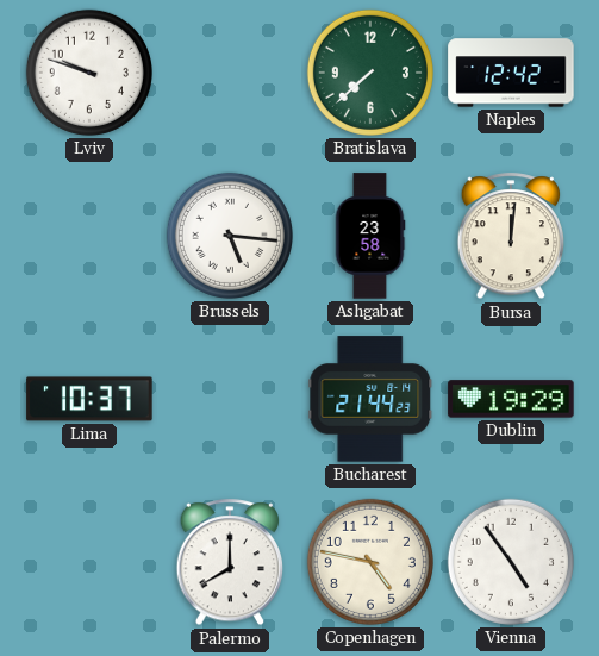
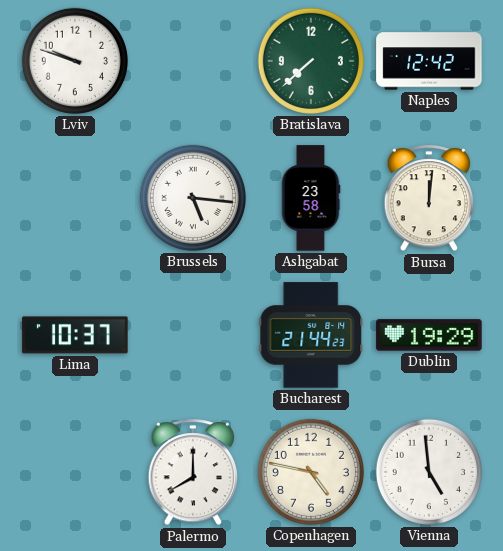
Vienna: 4:54 -> 4:59 (429, 472)
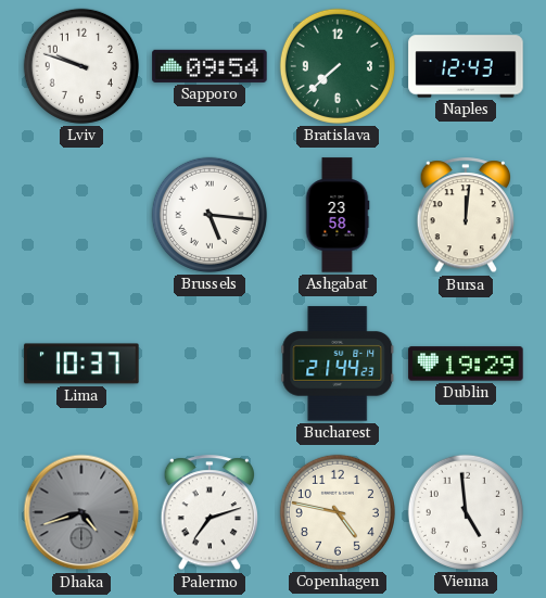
Sapporo: none -> 09:54 (209, 66)
Naples: 12:42 -> 12:43 (466, 66)
Dhaka: none -> 4:42 (81, 512)
Palermo: 8:00 -> 7:12 (209, 513)
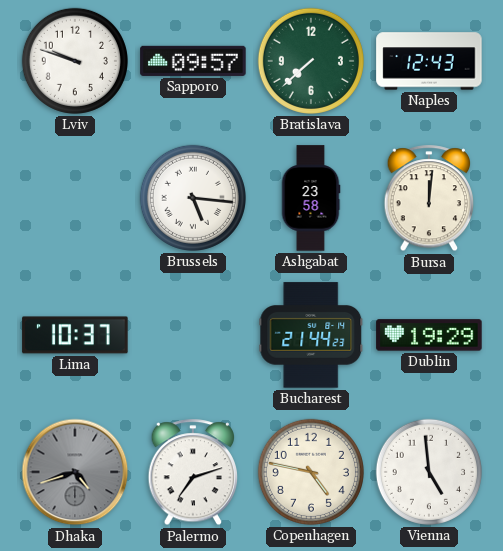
Sapporo: 09:54 -> 09:57 (193, 61)
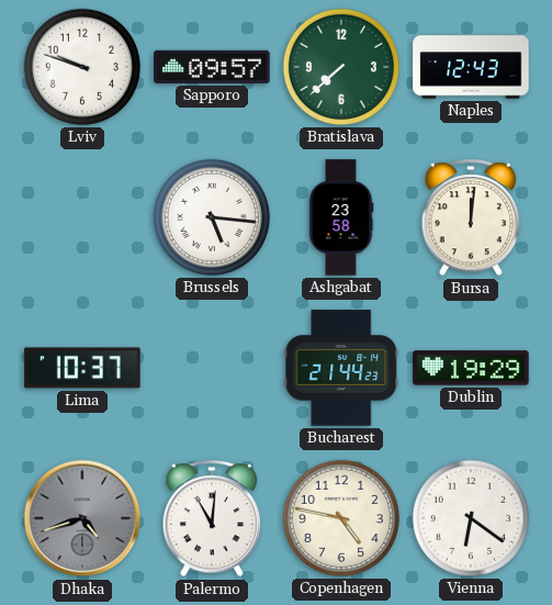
Palermo: 7:12 -> 11:01 (212, 519)
Vienna: 4:59 -> 6:21 (471, 518)
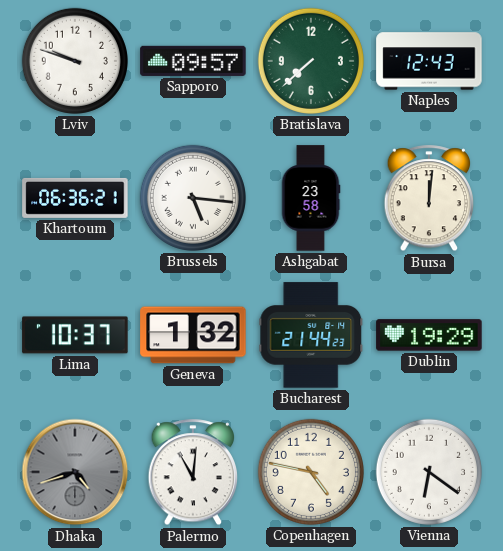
Khartoum: none -> 06:36 (75, 198)
Geneva: none -> 1:32 (193, 335)
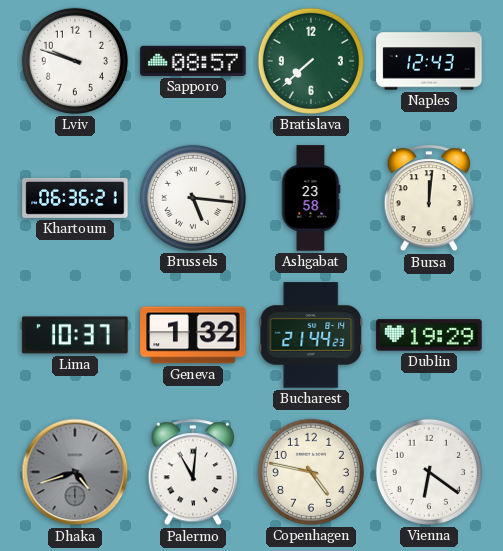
Sapporo: 09:57 -> 08:57 (193, 61)
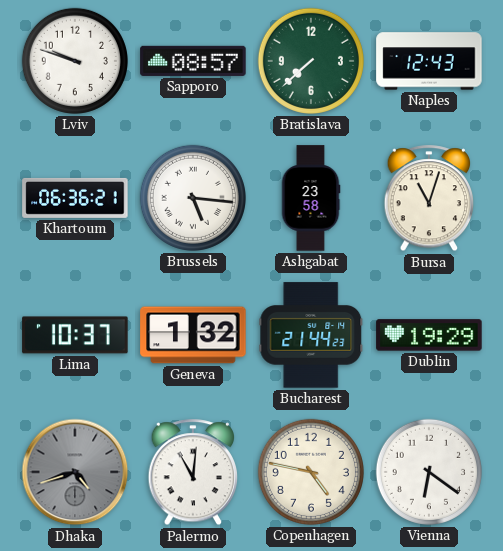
Bursa: 12:01 -> 11:03 (429, 199)
